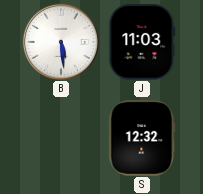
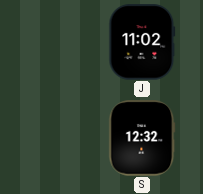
B: 5:29 -> none (61, 42)
J: 11:03 -> 11:02 (142, 42)
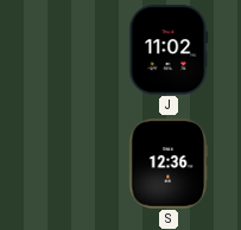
S: 12:32 -> 12:36 (169, 164)
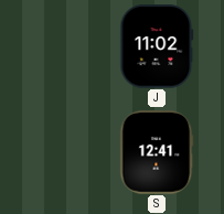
S: 12:36 -> 12:41 (157, 152)
